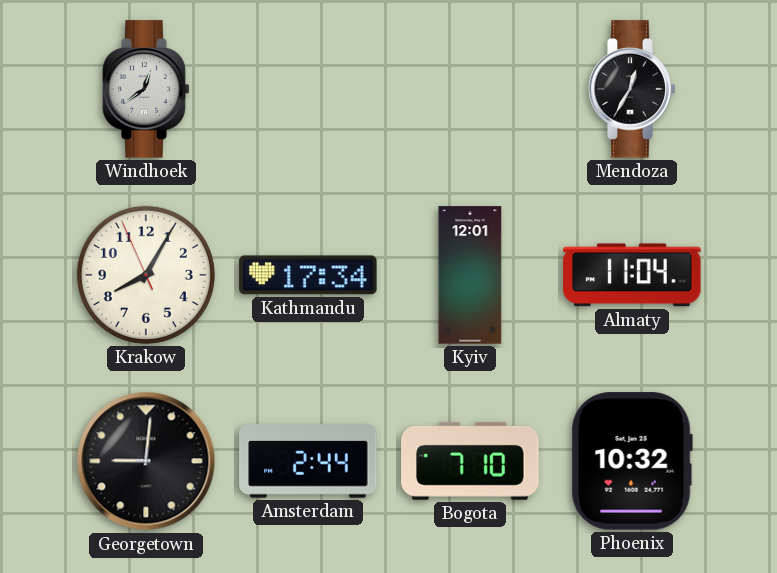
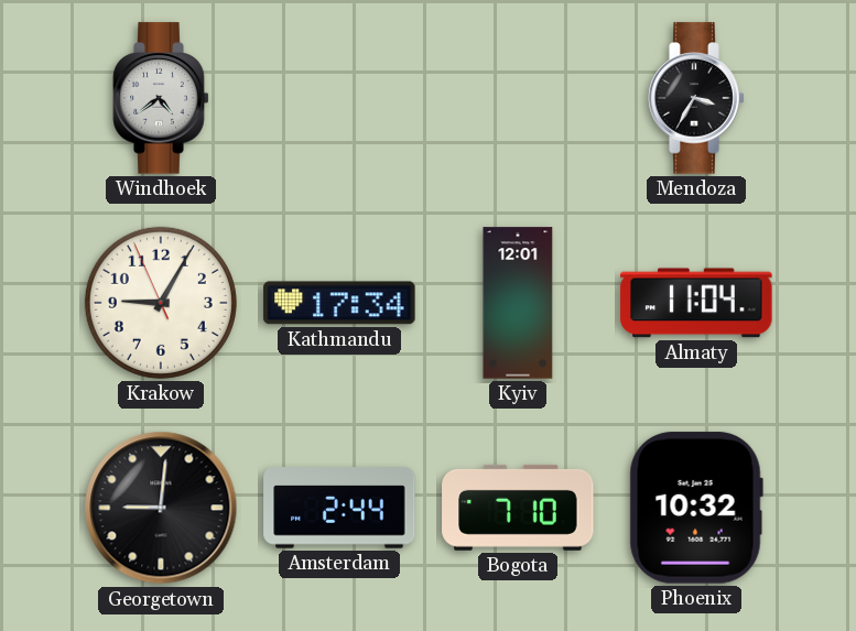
Windhoek: 12:39 -> 4:39 (161, 98)
Mendoza: 12:35 -> 3:35 (696, 98)
Krakow: 8:04 -> 9:04 (161, 303)
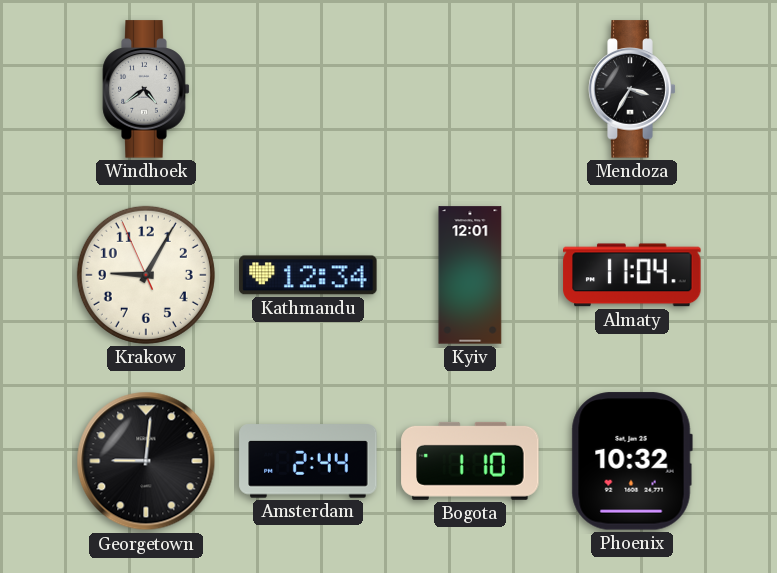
Kathmandu: 17:34 -> 12:34 (308, 275)
Bogota: 7:10 -> 1:10 (470, 461)
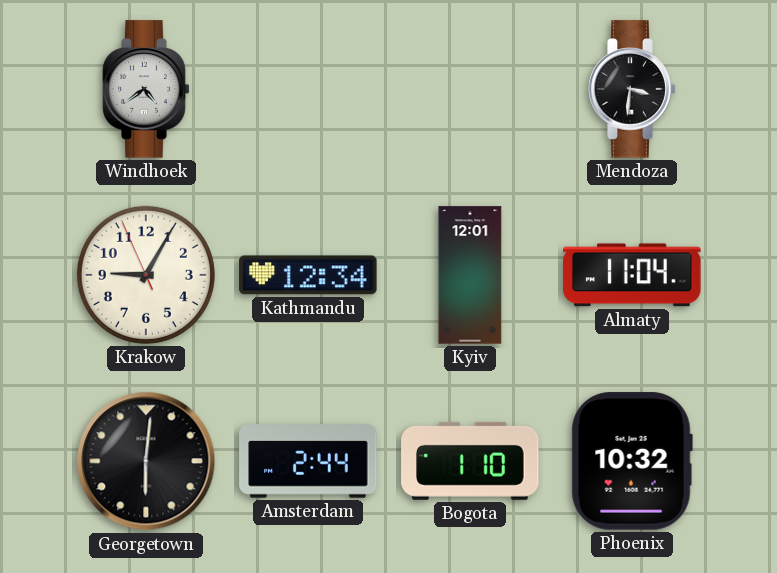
Mendoza: 3:35 -> 3:31 (632, 89)
Georgetown: 9:01 -> 6:01 (146, 461)
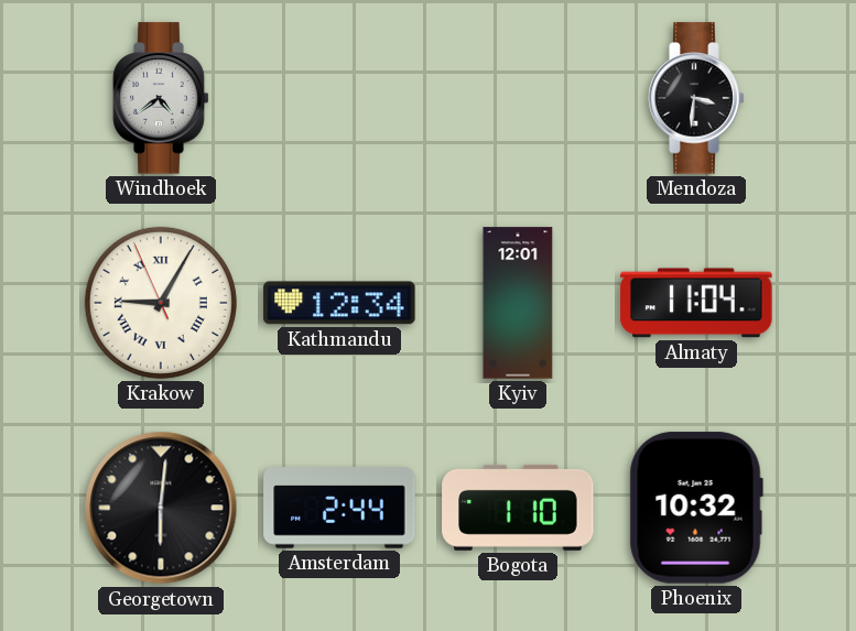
Krakow numerals: Arabic -> Roman (161, 303)
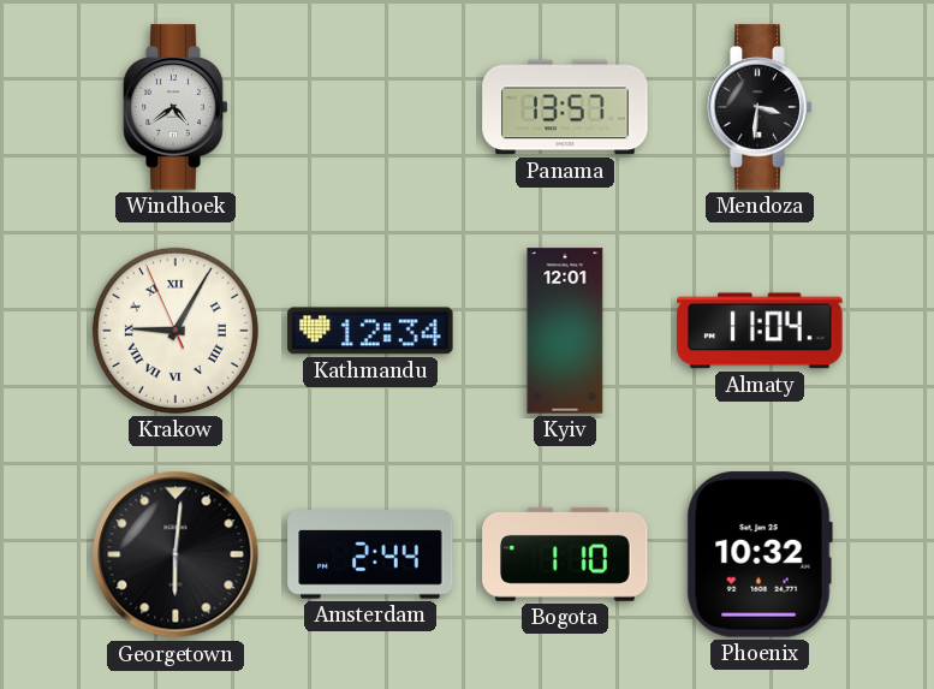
Panama: none -> 13:57 (565, 107)
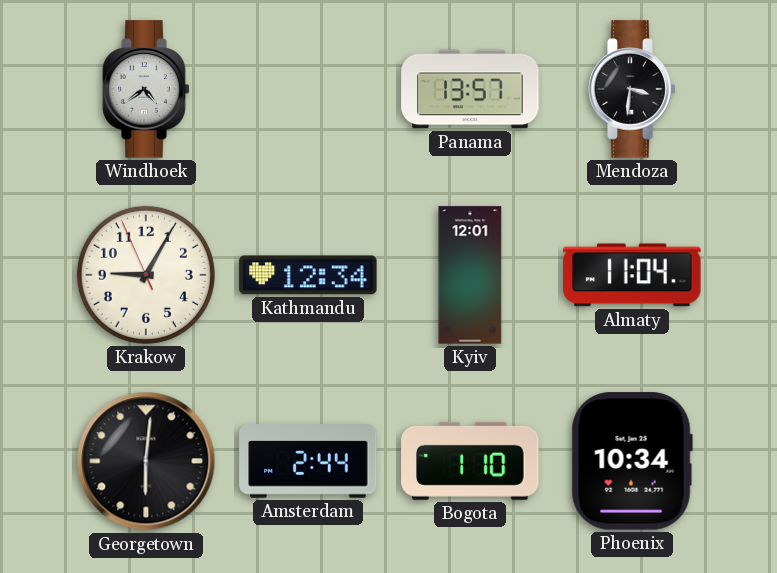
Krakow numerals: Roman -> Arabic (146, 275)
Phoenix: 10:32 -> 10:34 (632, 461)
